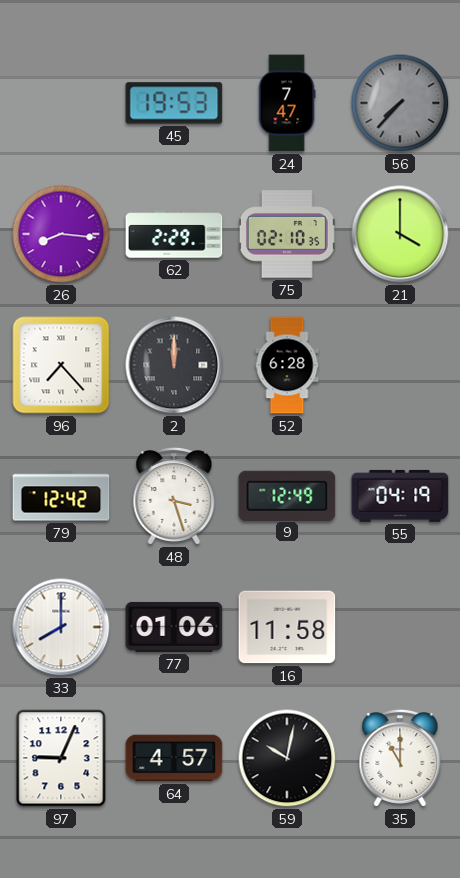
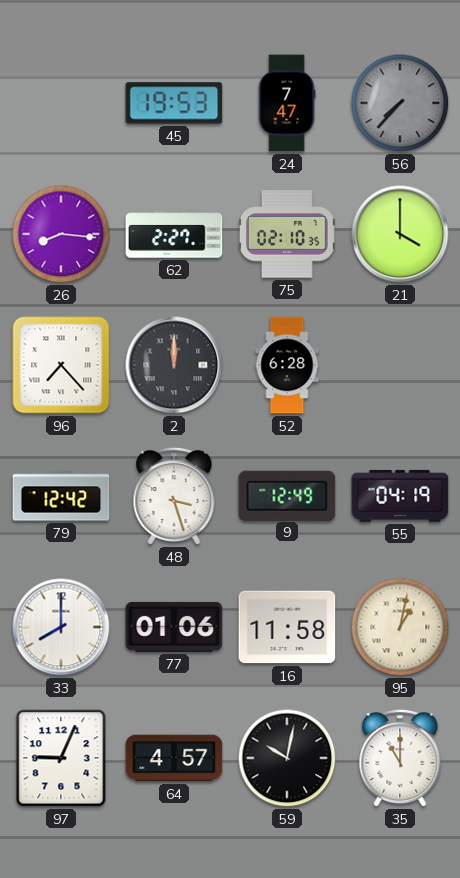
62: 2:29 -> 2:27 (174, 234)
95: none -> 1:02 (400, 627)
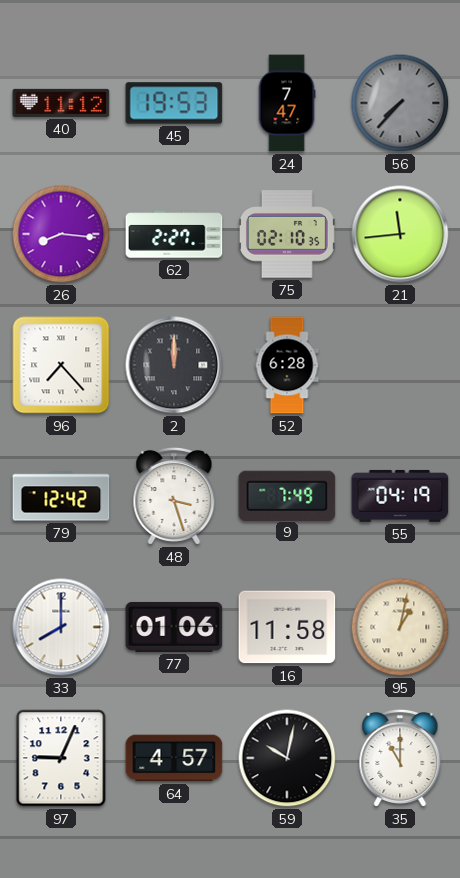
40: none -> 11:12 (61, 103)
21: 4:00 -> 11:44 (400, 234)
9: 12:49 -> 7:49 (287, 495)
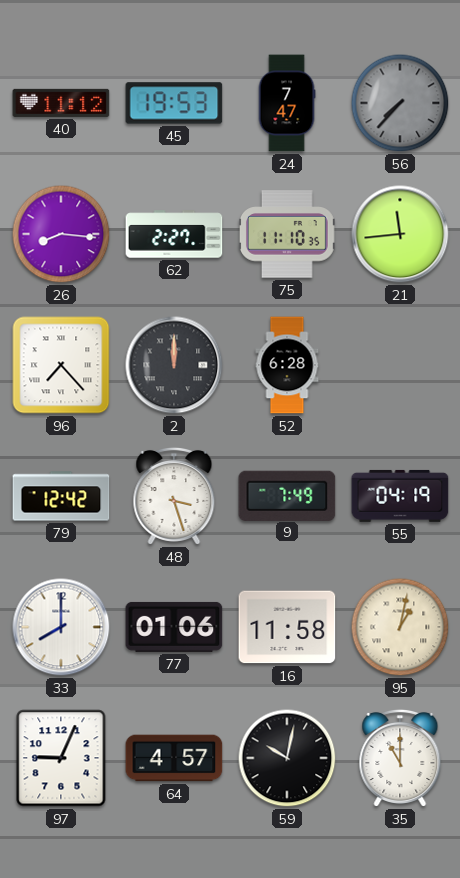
75: 02:10 -> 11:10 (287, 234)
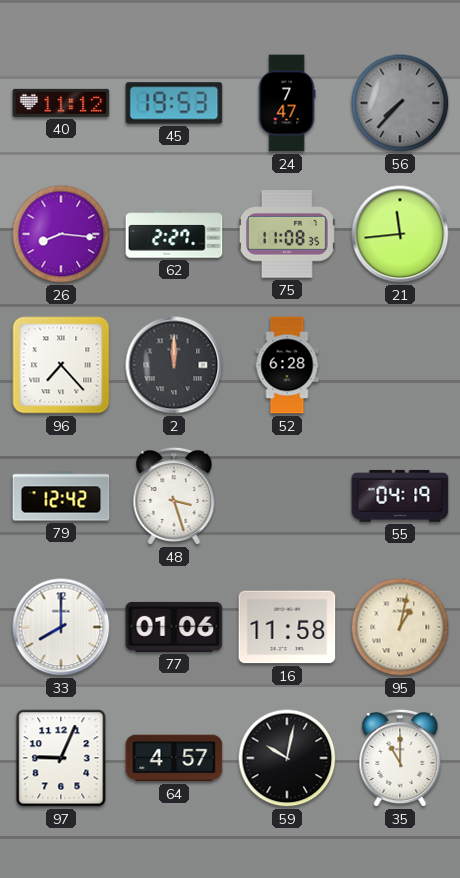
75: 11:10 -> 11:08 (287, 234)
9: 7:49 -> none (287, 495)
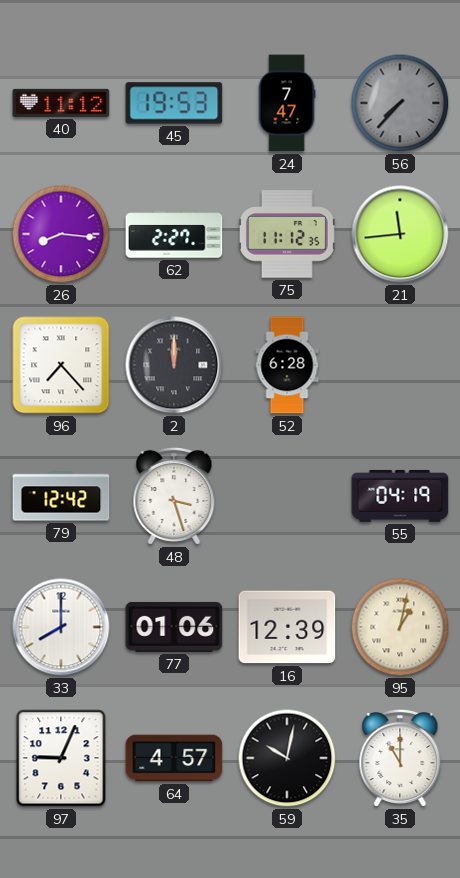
75: 11:08 -> 11:12 (287, 234)
16: 11:58 -> 12:39 (287, 627)
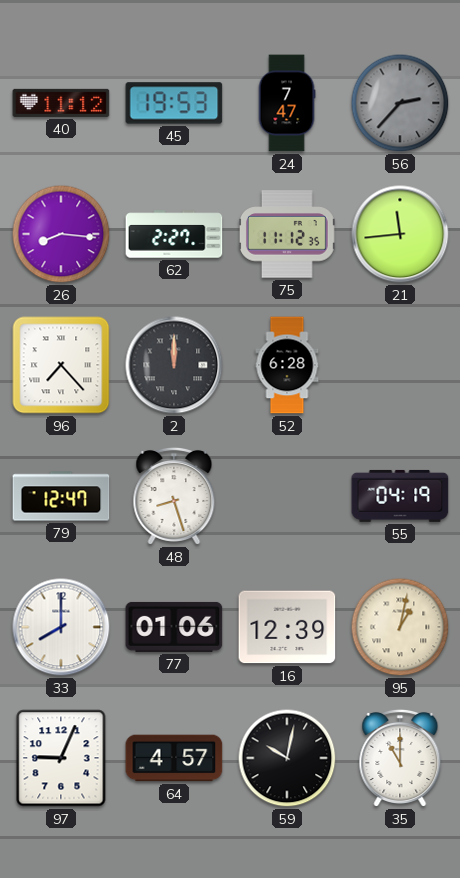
56: 7:37 -> 2:37 (400, 103)
79: 12:42 -> 12:47 (61, 496)
48: 3:27 -> 8:27 (174, 496)
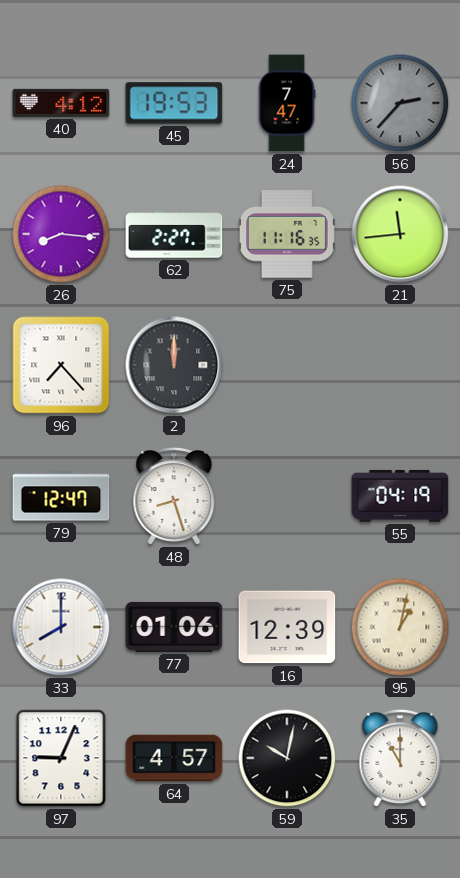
40: 11:12 -> 4:12 (61, 103)
75: 11:12 -> 11:16 (287, 234)
52: 6:28 -> none (287, 365)
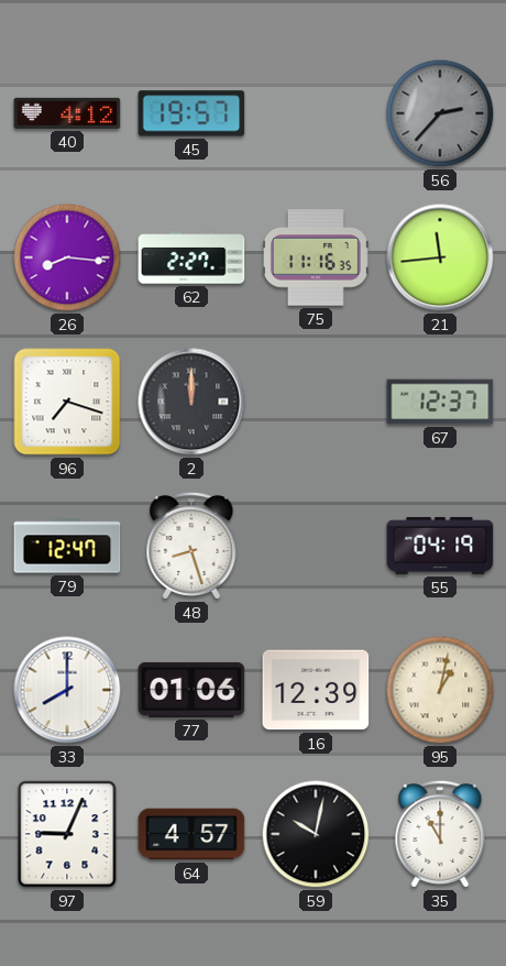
45: 19:53 -> 19:57 (191, 113)
24: 7:47 -> none (287, 103)
96: 7:23 -> 7:18 (67, 402)
67: none -> 12:37 (440, 402)
